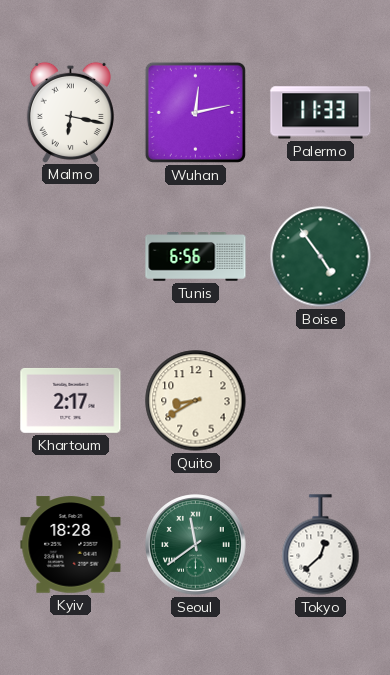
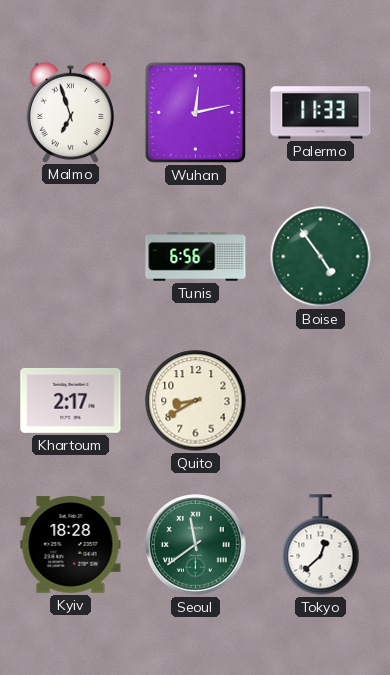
Malmo: 6:17 -> 6:57 (70, 112)
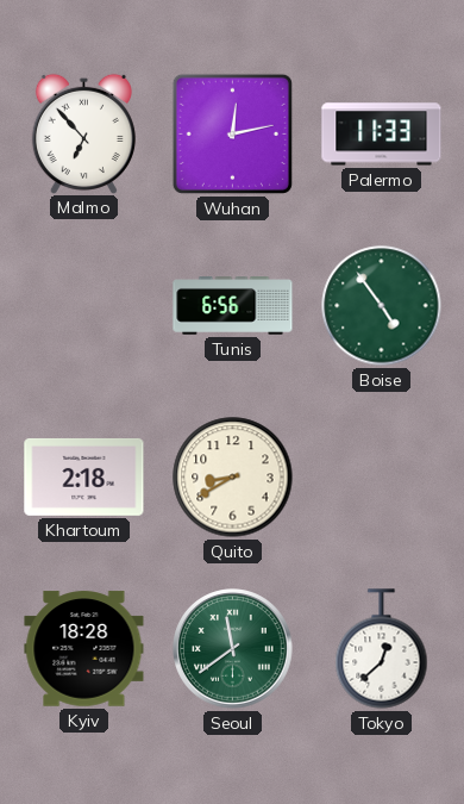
Malmo: 6:57 -> 6:53 (83, 133)
Khartoum: 2:17 -> 2:18 (84, 476)
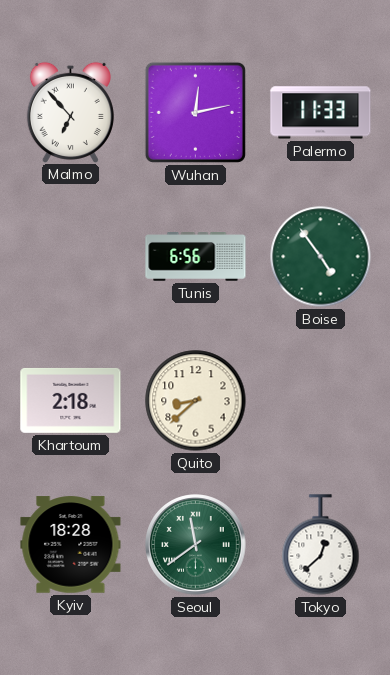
Quito: 8:40 -> 8:38 (196, 401)
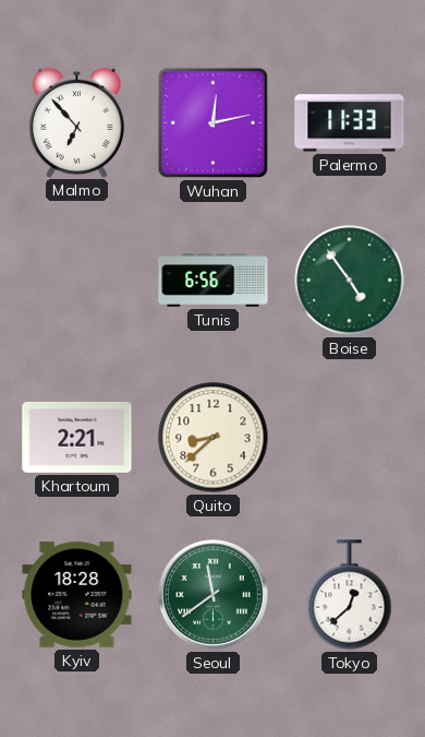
Khartoum: 2:18 -> 2:21 (77, 437)
